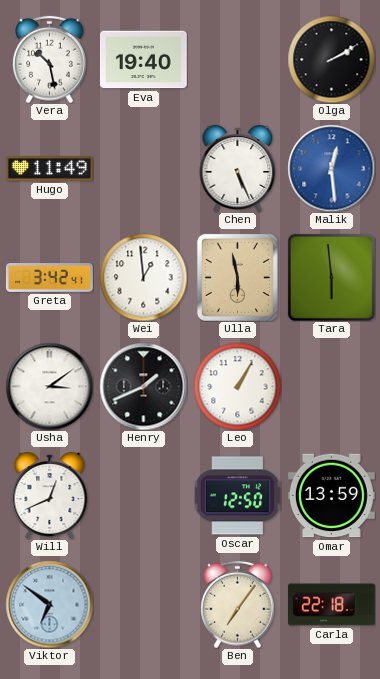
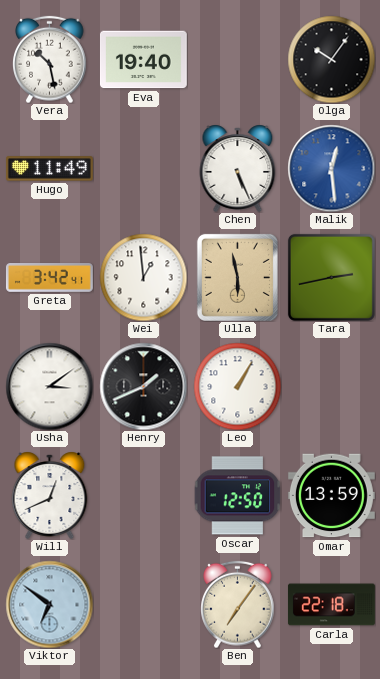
Olga: 2:10 -> 10:06 (331, 59)
Tara: 5:59 -> 2:43 (331, 277)
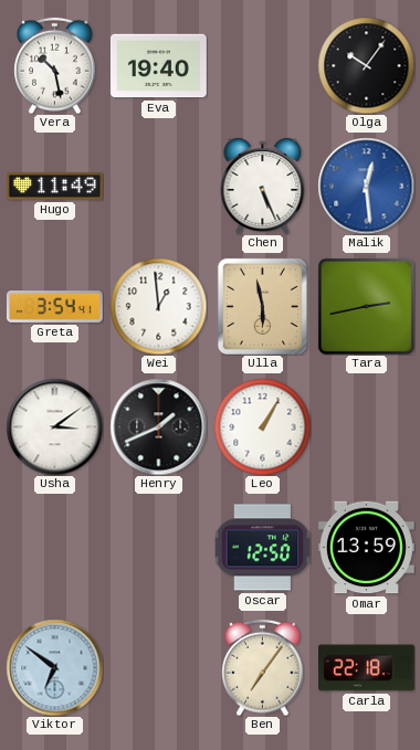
Greta: 3:42 -> 3:54 (54, 307)
Will: 12:41 -> none (50, 495)
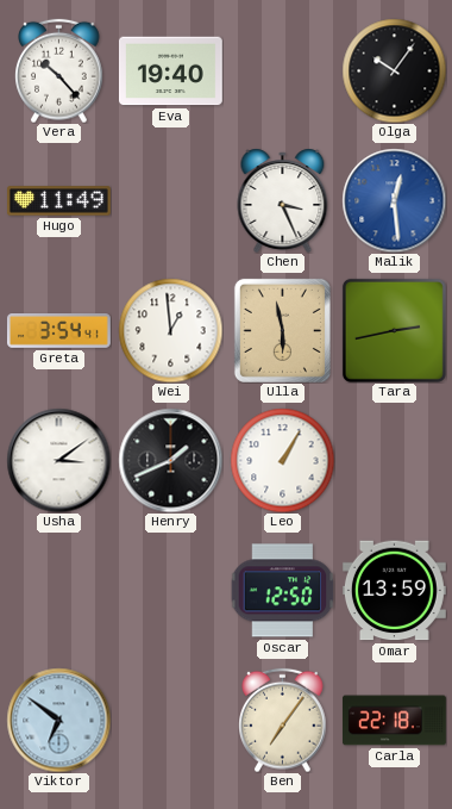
Vera: 10:28 -> 10:23 (59, 70)
Chen: 5:26 -> 3:26 (283, 200)
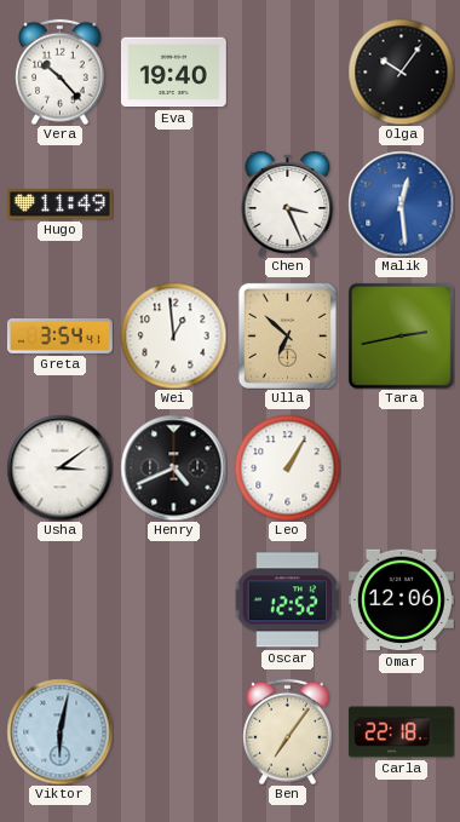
Ulla: 5:58 -> 6:52 (287, 335)
Henry: 1:41 -> 4:41 (173, 467)
Oscar: 12:50 -> 12:52 (287, 600)
Omar: 13:59 -> 12:06 (401, 600)
Viktor: 6:51 -> 6:02 (59, 731)
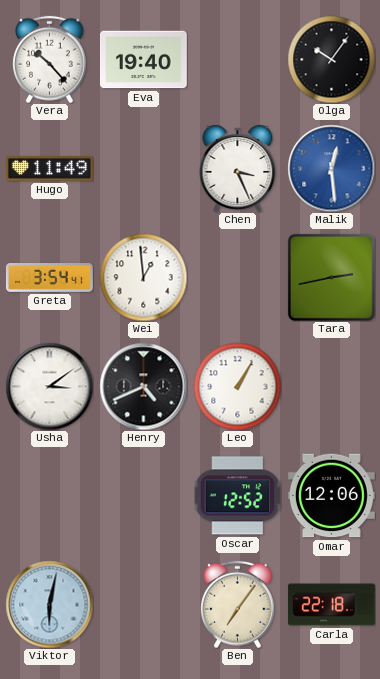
Ulla: 6:52 -> none (287, 335)
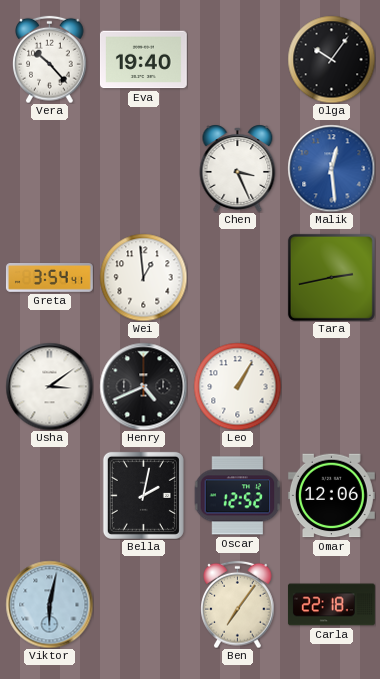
Hugo: 11:49 -> none (49, 169)
Bella: none -> 2:02 (143, 495)
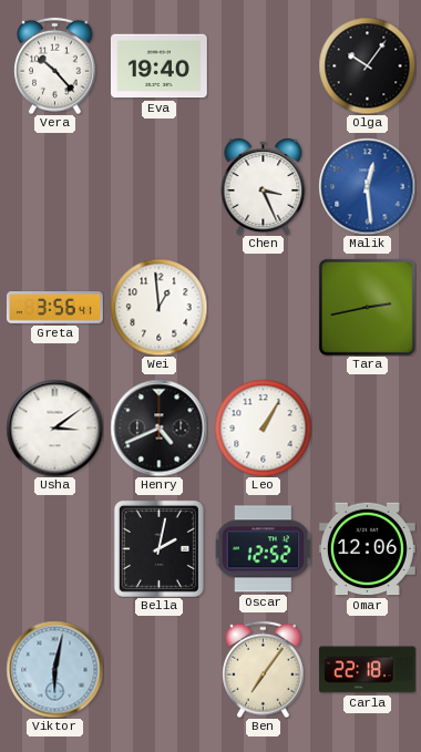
Greta: 3:54 -> 3:56 (54, 308)
